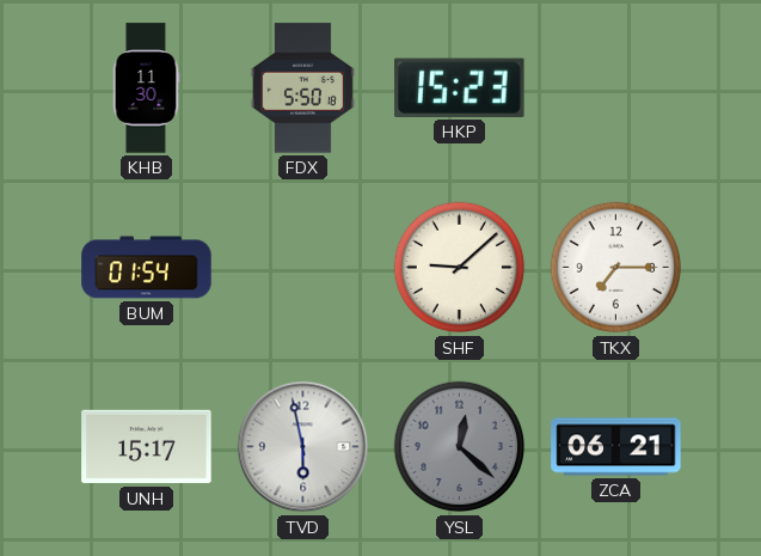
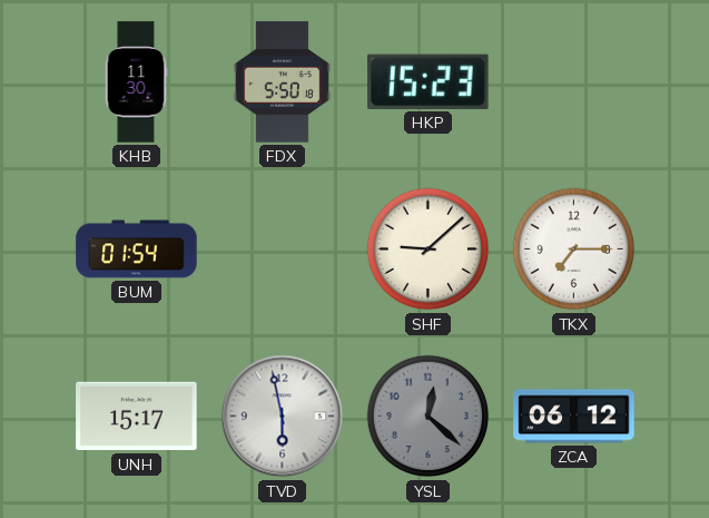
ZCA: 06:21 -> 06:12 (574, 417)
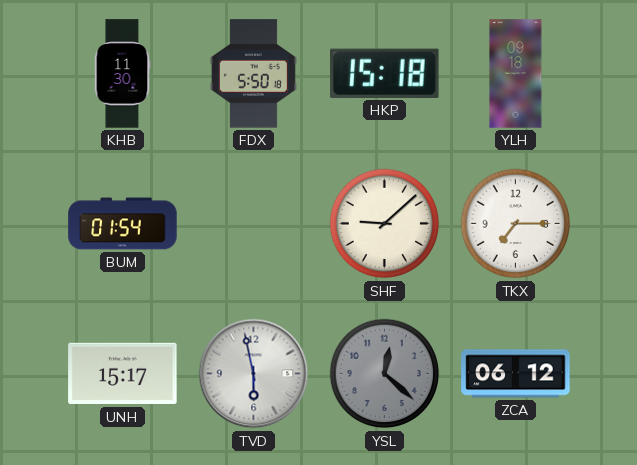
HKP: 15:23 -> 15:18 (385, 73)
YLH: none -> 09:18 (516, 74)
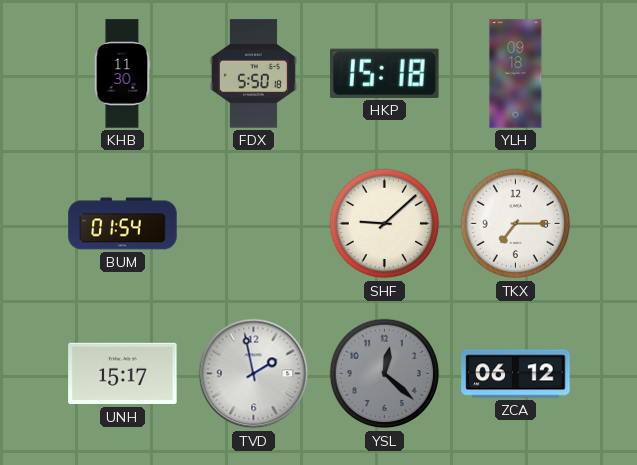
TVD: 5:58 -> 1:58 (254, 374)
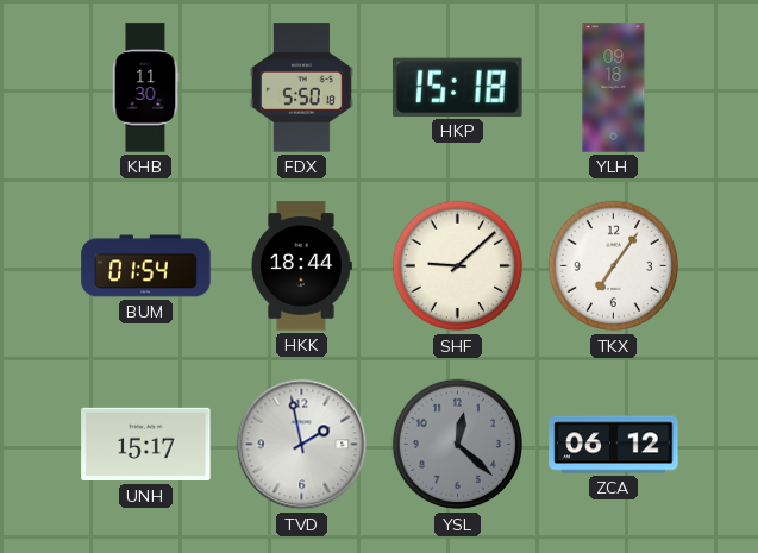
HKK: none -> 18:44 (302, 266)
TKX: 7:15 -> 7:06 (614, 266)
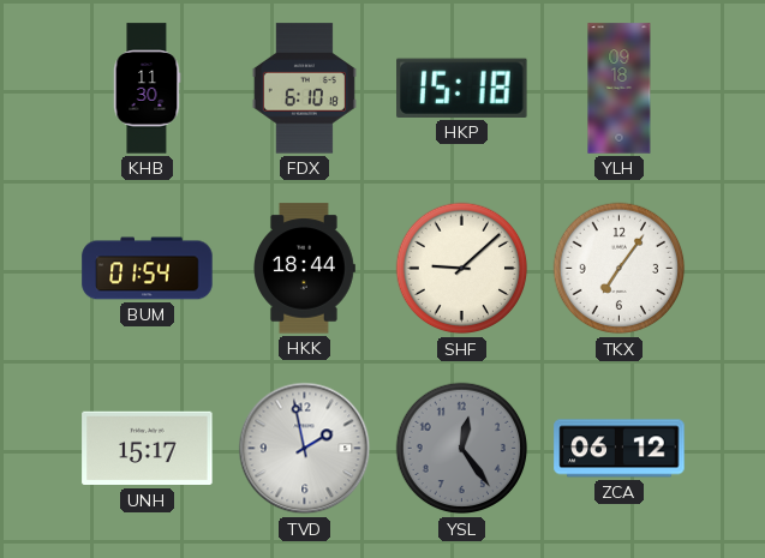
FDX: 5:50 -> 6:10 (304, 89)
YSL: 12:22 -> 12:24 (462, 449)
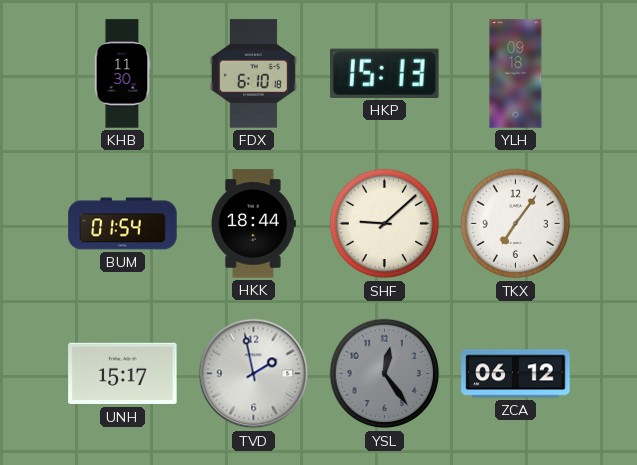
HKP: 15:18 -> 15:13 (385, 73)
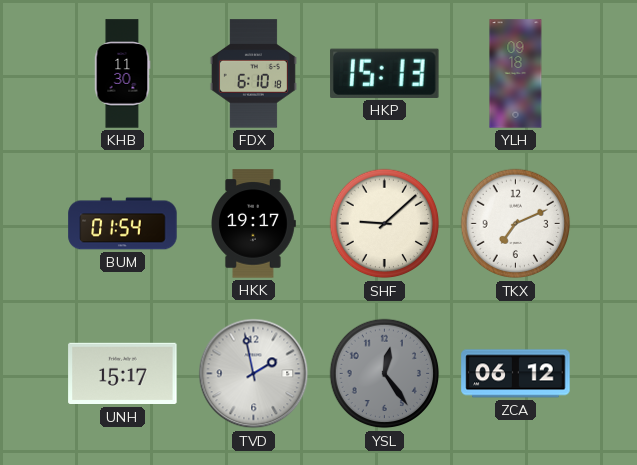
HKK: 18:44 -> 19:17 (254, 224)
TKX: 7:06 -> 7:11 (516, 224)
